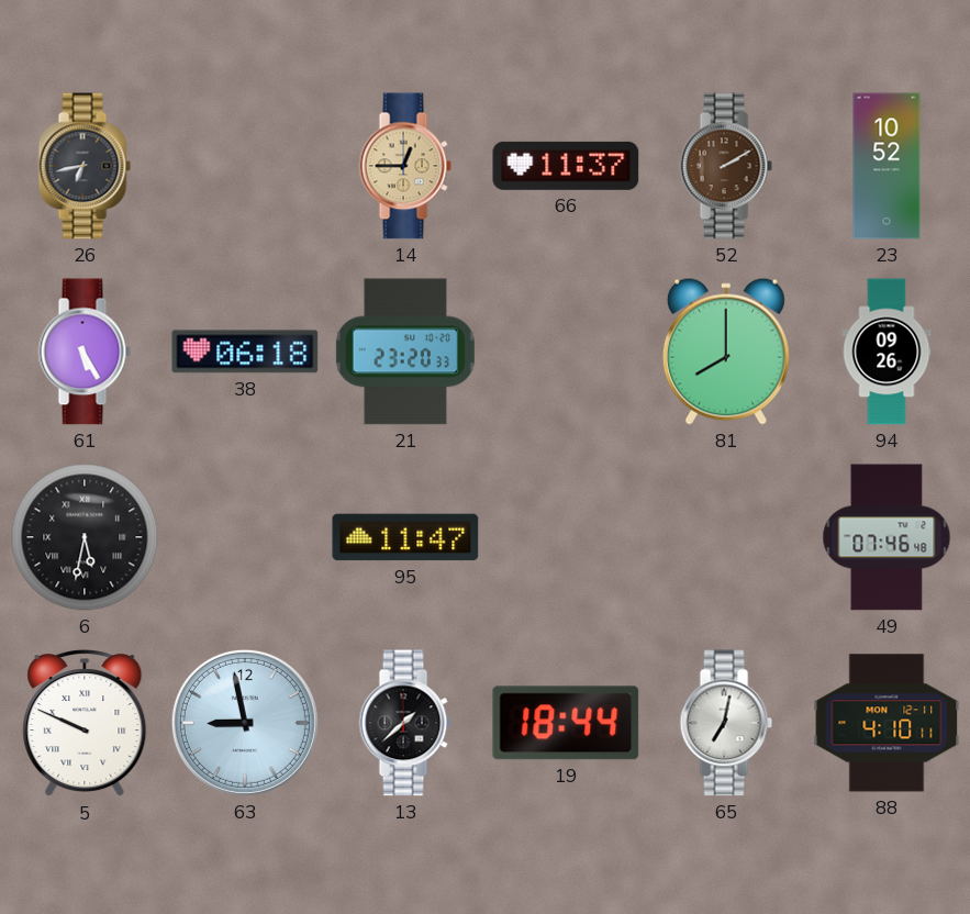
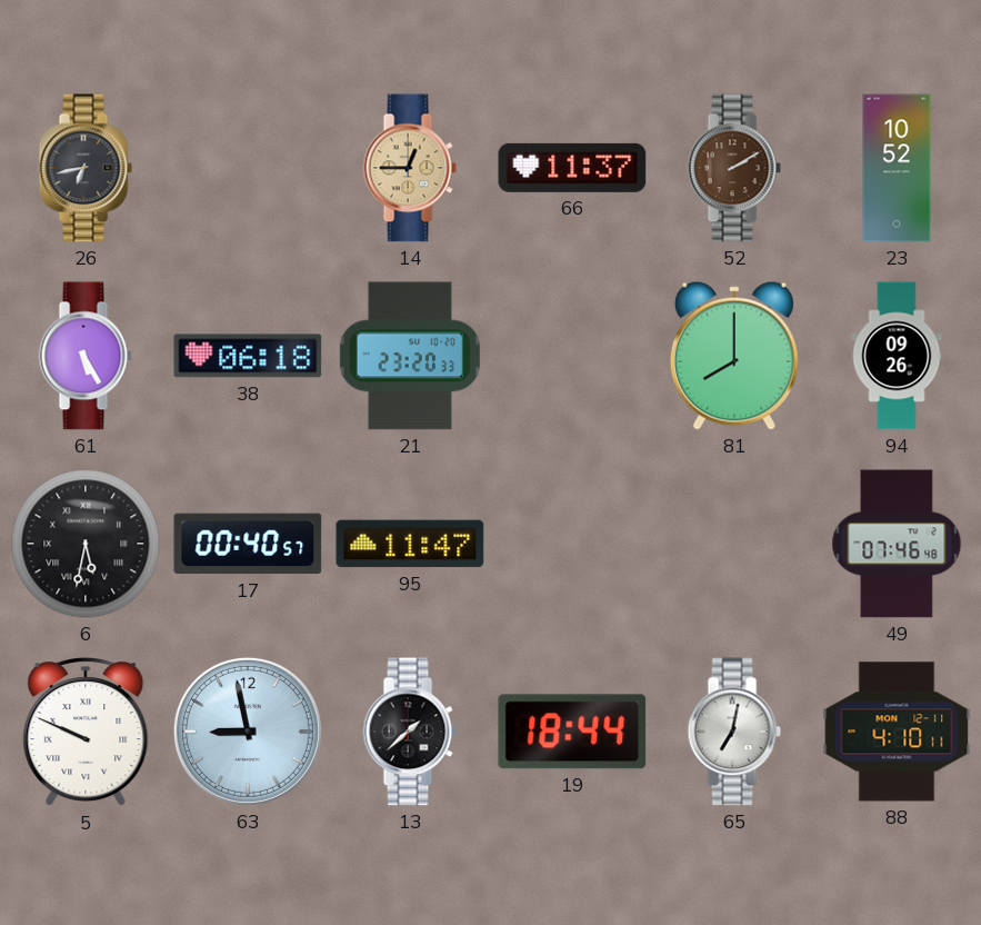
17: none -> 00:40 (248, 544)
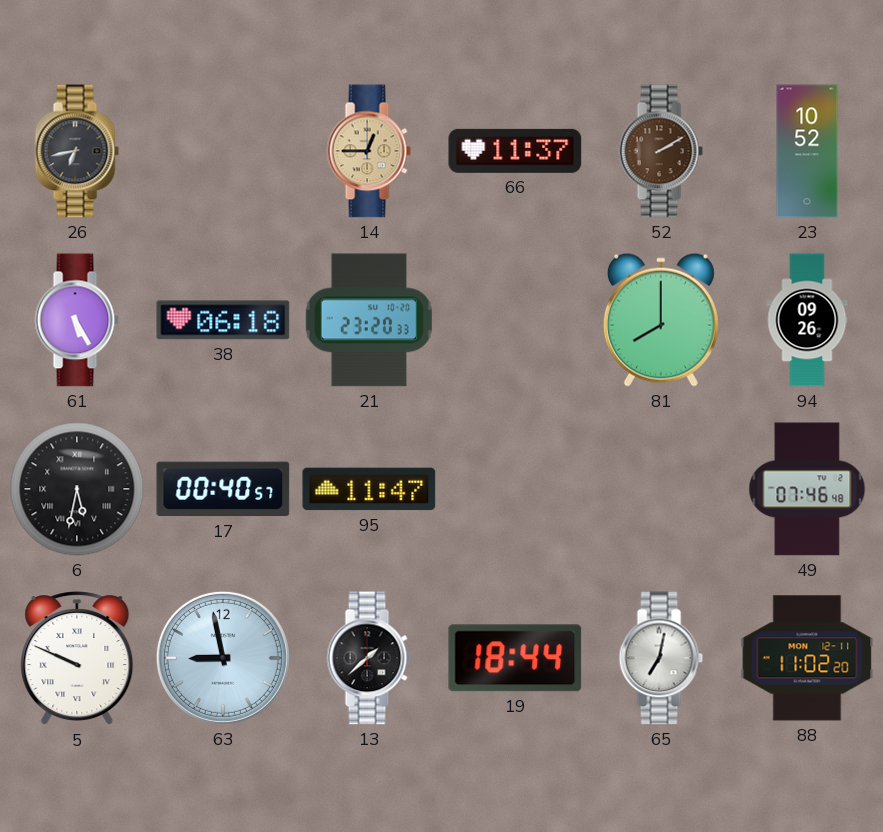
88: 4:10 -> 11:02 (807, 658)
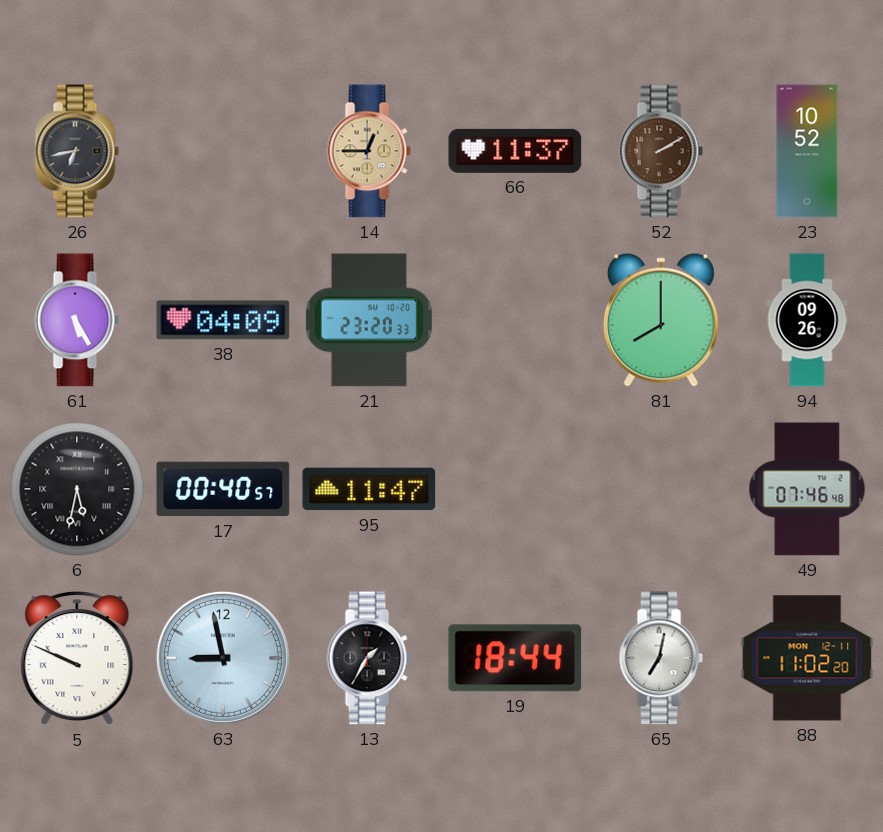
38: 06:18 -> 04:09 (223, 320)
13: 1:38 -> 1:35 (369, 658)
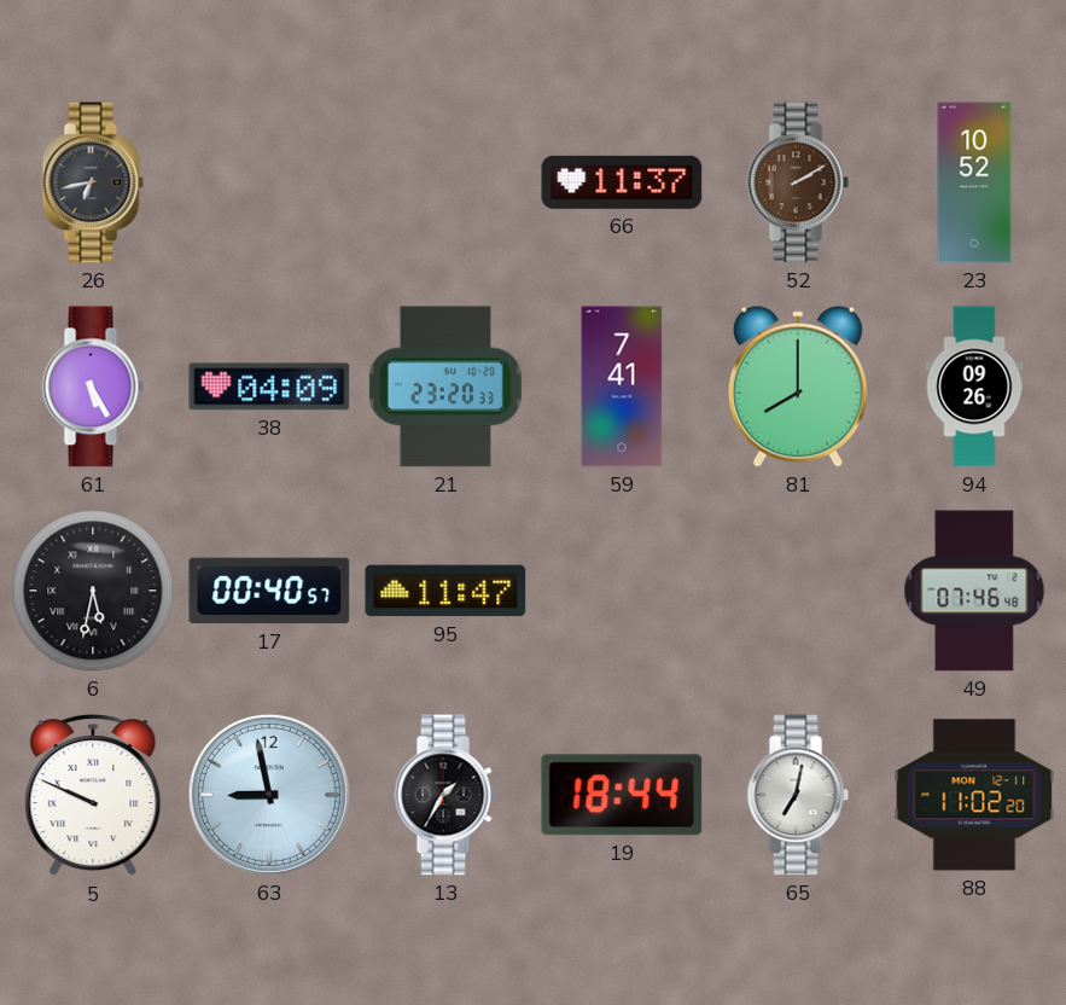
14: 12:45 -> none (369, 151)
59: none -> 7:41 (622, 387)
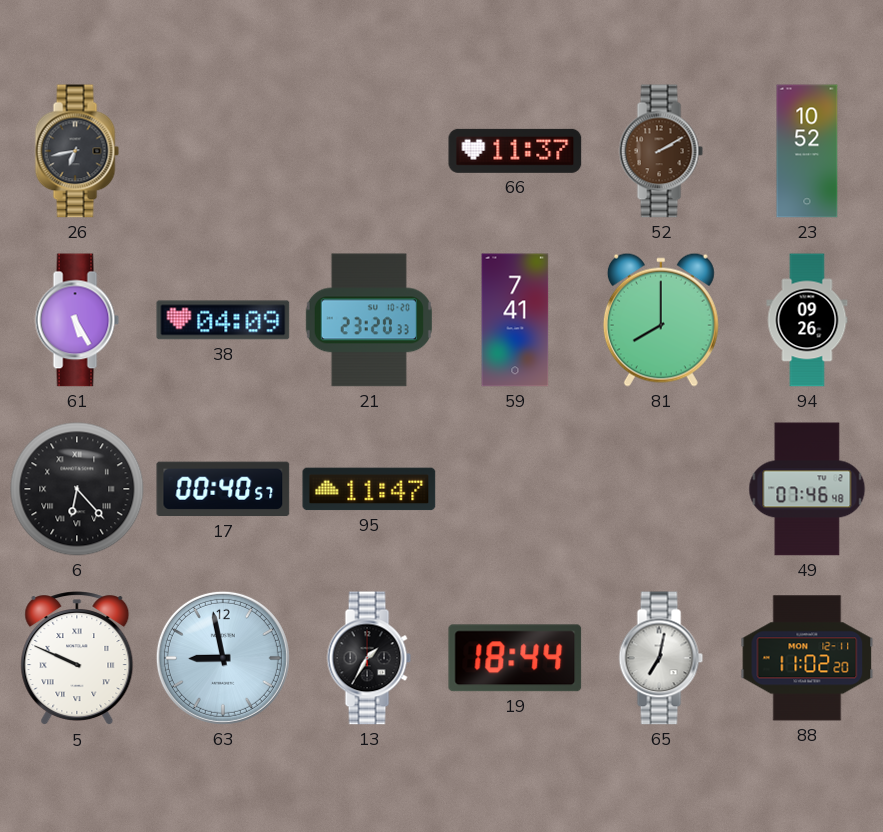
6: 5:32 -> 6:23 (77, 489)
